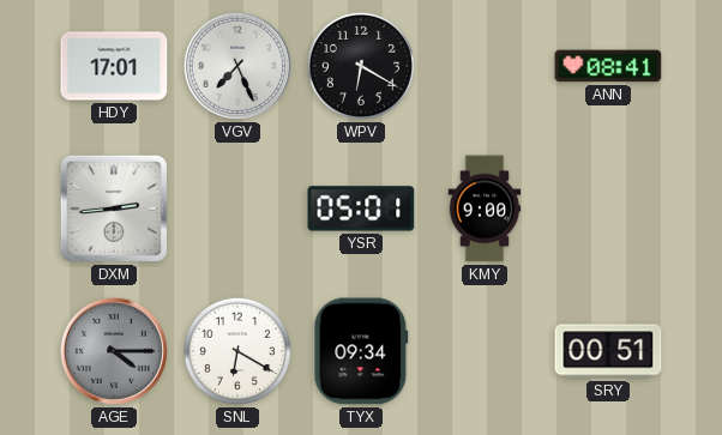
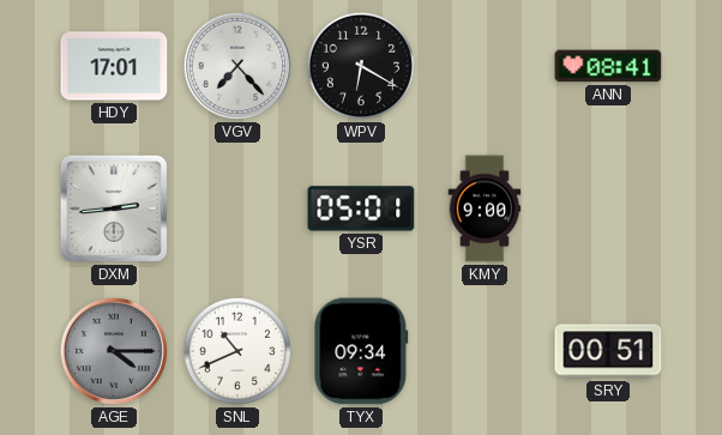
VGV: 7:26 -> 7:23 (237, 66)
SNL: 6:20 -> 10:41 (237, 351)
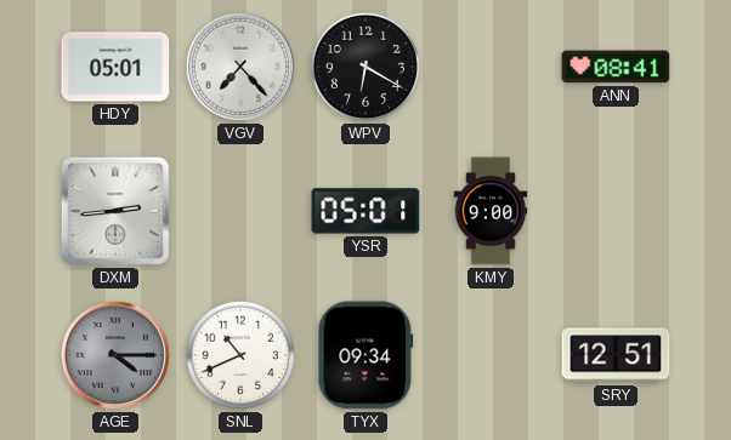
HDY: 17:01 -> 05:01 (115, 67)
SRY: 00:51 -> 12:51 (616, 355)
